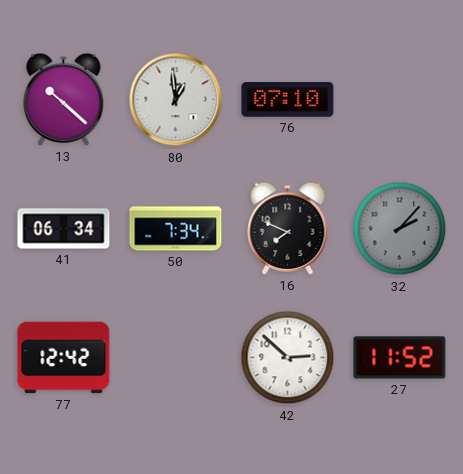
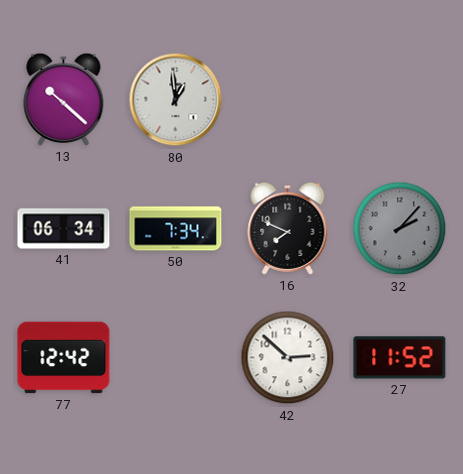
76: 07:10 -> none (288, 100)
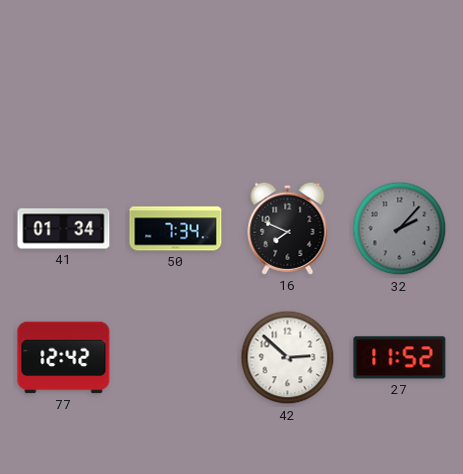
13: 10:22 -> none (64, 99)
80: 12:59 -> none (176, 100)
41: 06:34 -> 01:34 (64, 229)
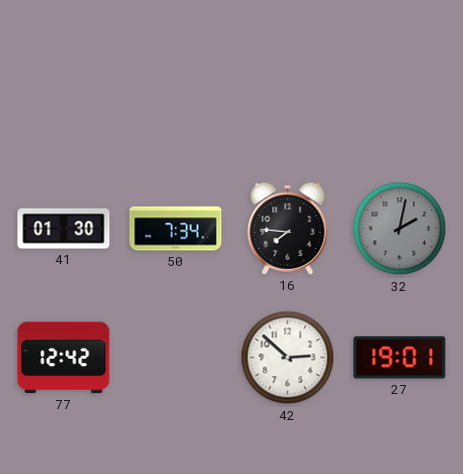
41: 01:34 -> 01:30 (64, 229)
16: 7:49 -> 7:46 (288, 228)
32: 2:07 -> 2:02 (400, 229)
27: 11:52 -> 19:01 (400, 358)
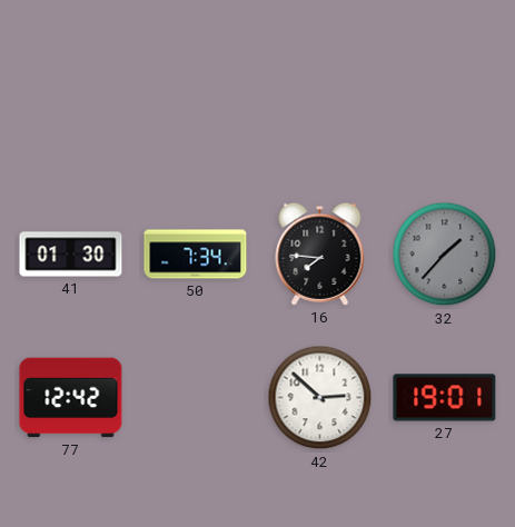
32: 2:02 -> 1:37 (445, 255)
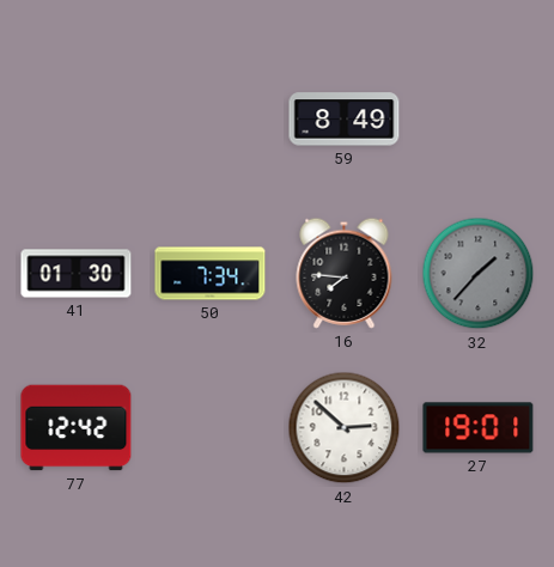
59: none -> 8:49 (345, 120)
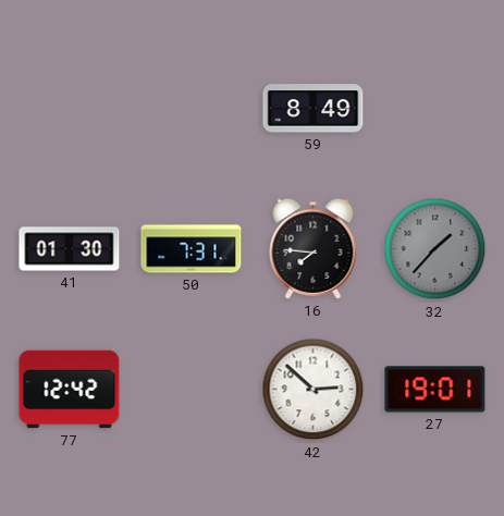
50: 7:34 -> 7:31 (192, 249)
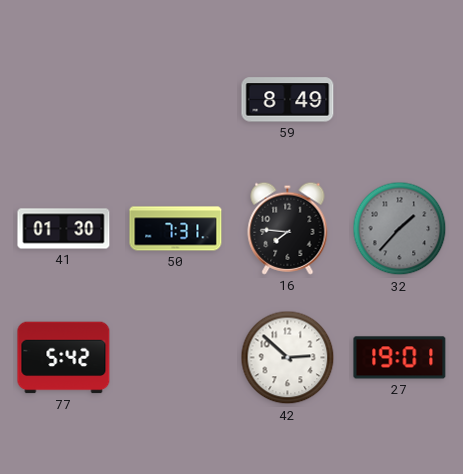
77: 12:42 -> 5:42 (64, 358)
